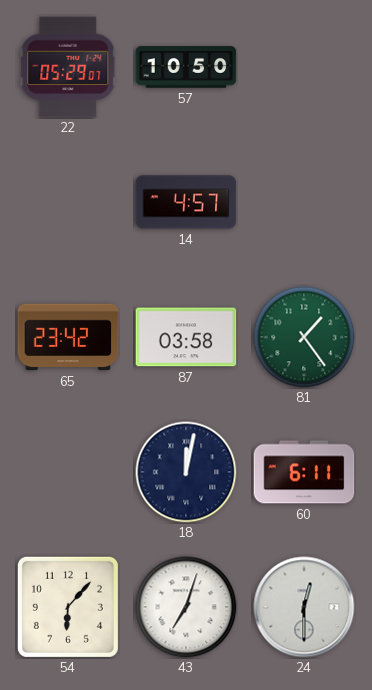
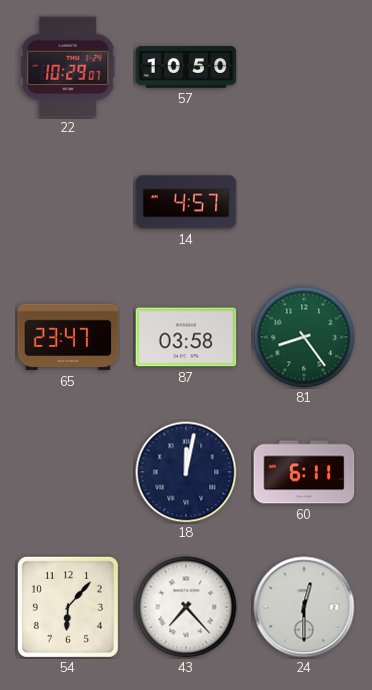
22: 05:29 -> 10:29 (68, 67)
65: 23:42 -> 23:47 (68, 337)
81: 1:24 -> 8:24 (304, 337)
43: 7:03 -> 7:23 (186, 607)
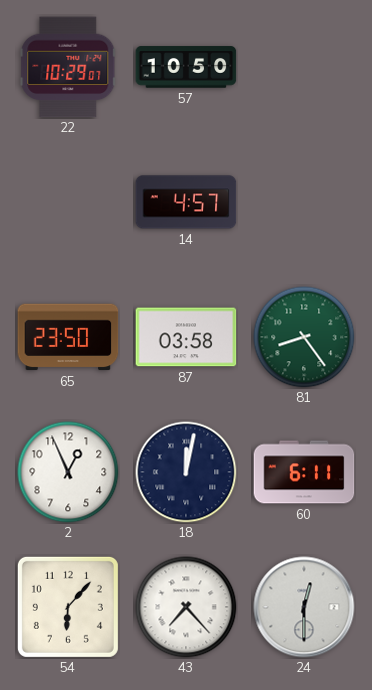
65: 23:47 -> 23:50 (68, 337)
2: none -> 12:56 (68, 472)
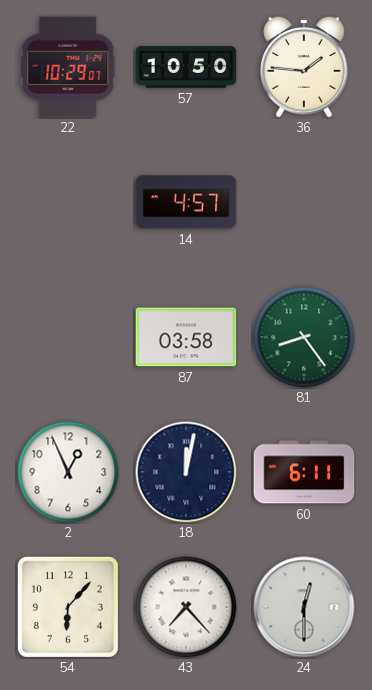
36: none -> 1:46 (304, 67)
65: 23:50 -> none (68, 337)
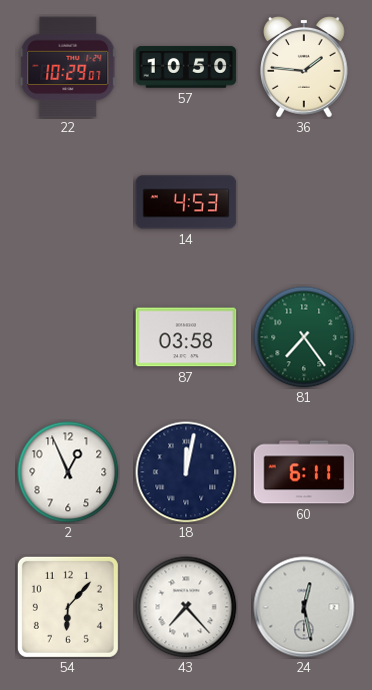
14: 4:57 -> 4:53 (186, 202)
81: 8:24 -> 7:24 (304, 337)
24: 12:30 -> 12:28 (304, 607)
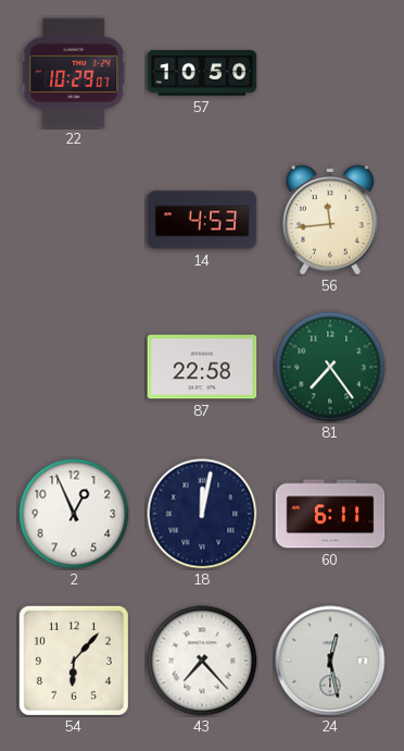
36: 1:46 -> none (304, 67)
56: none -> 11:44 (330, 220)
87: 03:58 -> 22:58 (202, 367)
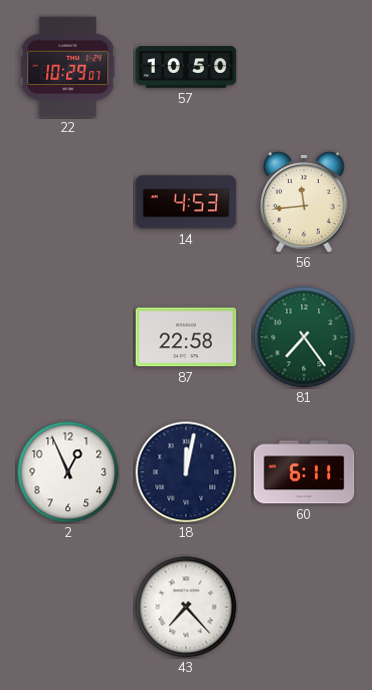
54: 6:07 -> none (74, 661)
24: 12:28 -> none (330, 661)
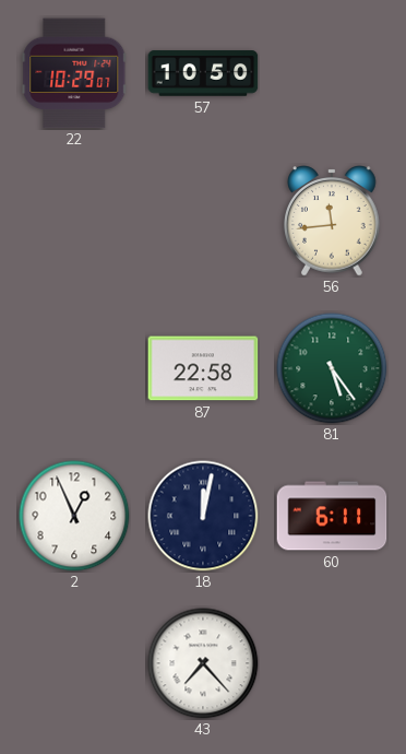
14: 4:53 -> none (186, 202)
81: 7:24 -> 5:24 (332, 368)
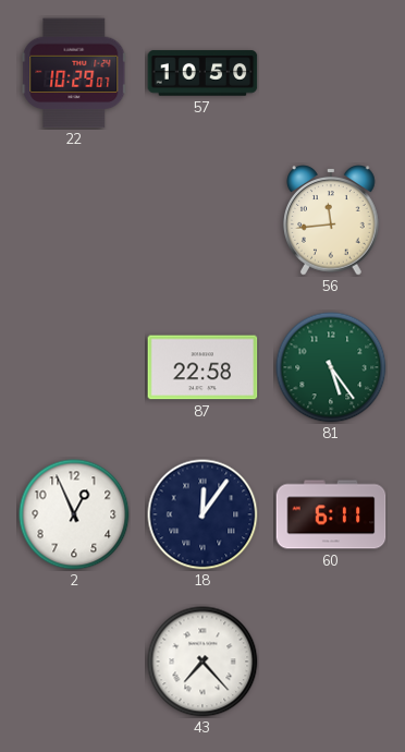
18: 12:02 -> 12:06 (202, 514)
